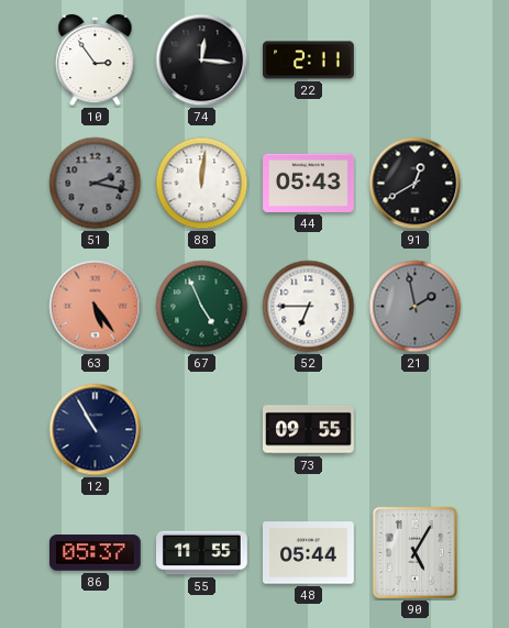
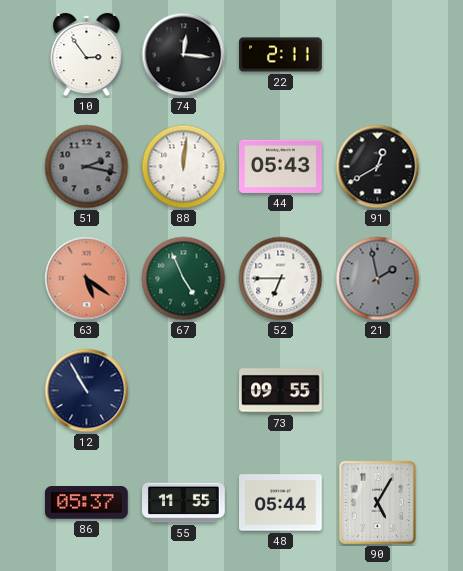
63: 5:24 -> 5:21 (87, 279)
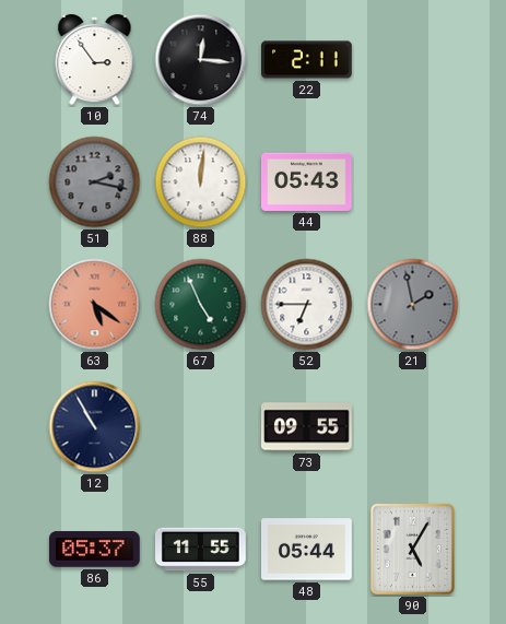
91: 12:40 -> none (378, 167)
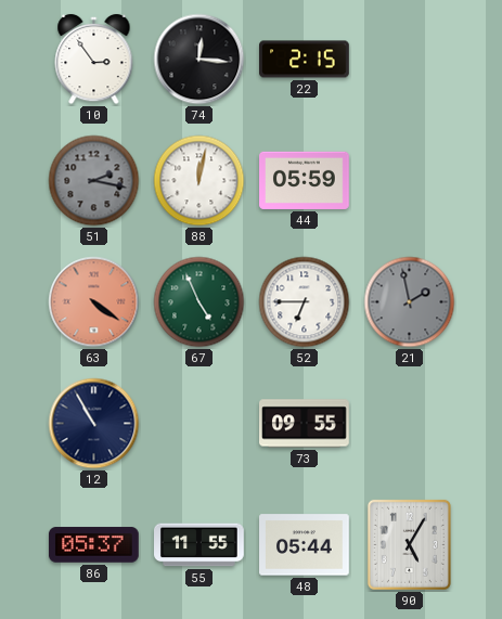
22: 2:11 -> 2:15 (305, 60)
88: 12:01 -> 12:02 (199, 181)
44: 05:43 -> 05:59 (305, 180)
63: 5:21 -> 4:21 (94, 302)
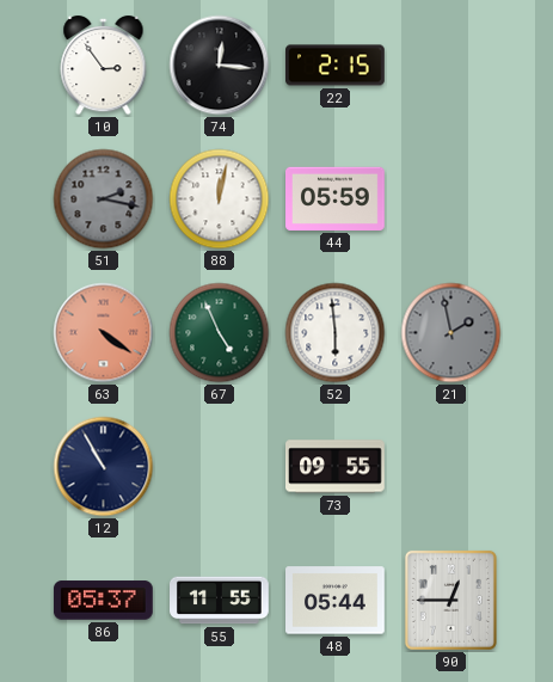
52: 6:45 -> 5:59 (336, 333)
90: 5:05 -> 12:45 (450, 600)
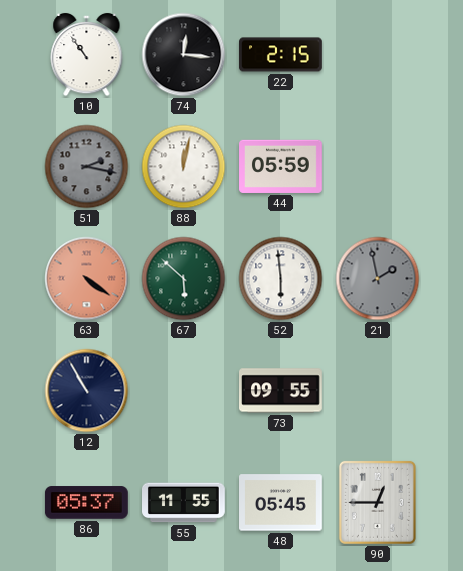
10: 2:54 -> 10:54 (87, 55)
67: 4:56 -> 5:52 (184, 279)
48: 05:44 -> 05:45 (281, 503)
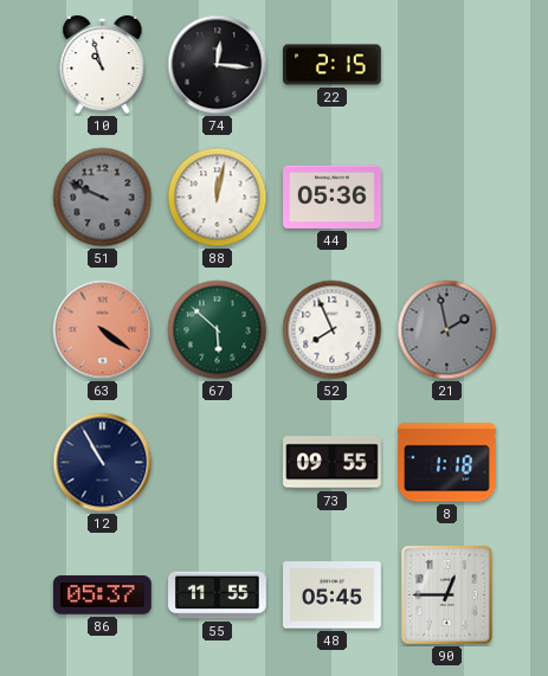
10: 10:54 -> 10:57 (103, 65)
51: 2:17 -> 9:49 (103, 198)
44: 05:59 -> 05:36 (333, 197)
52: 5:59 -> 7:56 (333, 330)
8: none -> 1:18 (447, 463)
